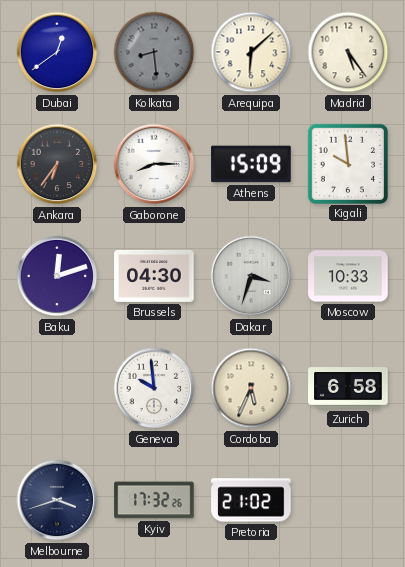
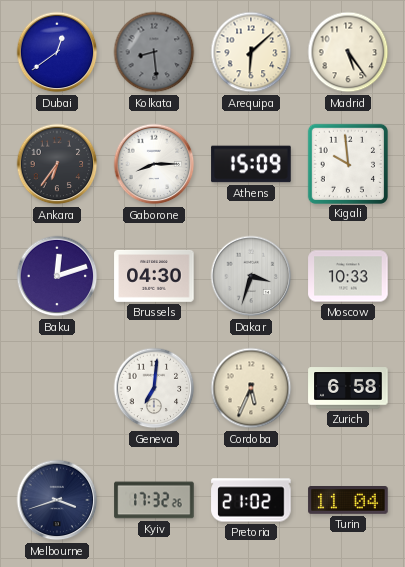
Geneva: 9:59 -> 7:01 (154, 388)
Turin: none -> 11:04 (348, 501)
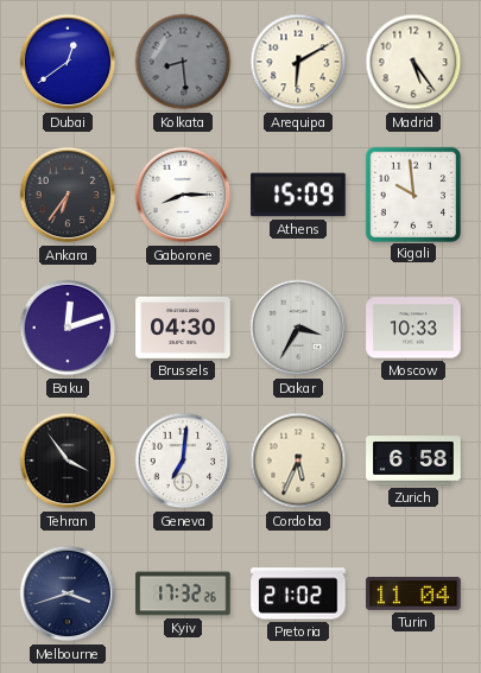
Arequipa: 6:08 -> 6:10 (298, 62)
Dakar: 3:33 -> 3:35 (298, 328)
Tehran: none -> 3:54 (68, 461)
